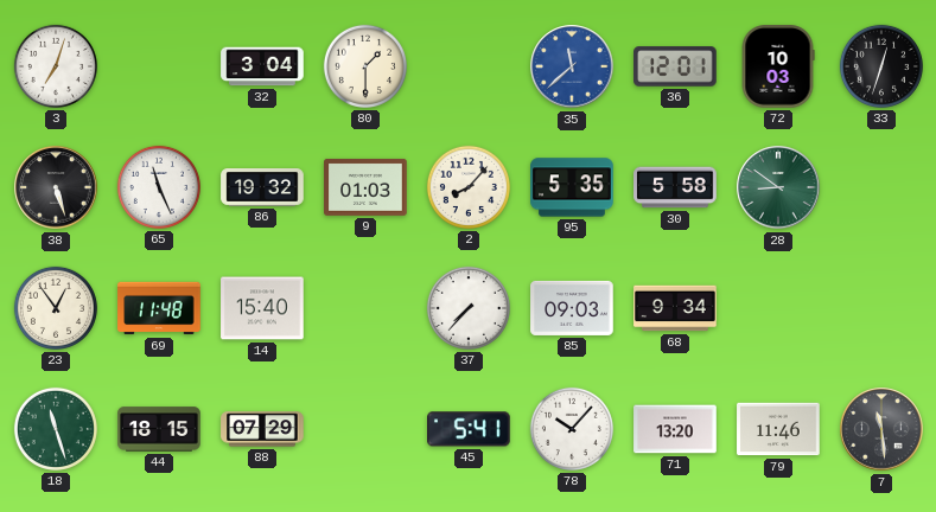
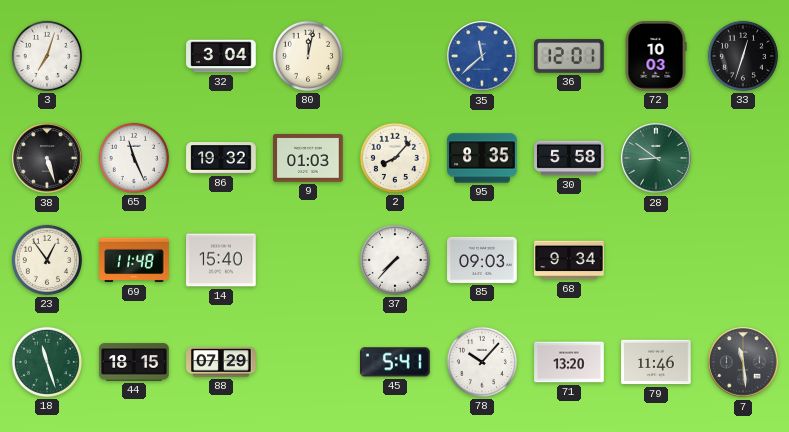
80: 1:30 -> 12:02 (308, 56)
95: 5:35 -> 8:35 (482, 158)
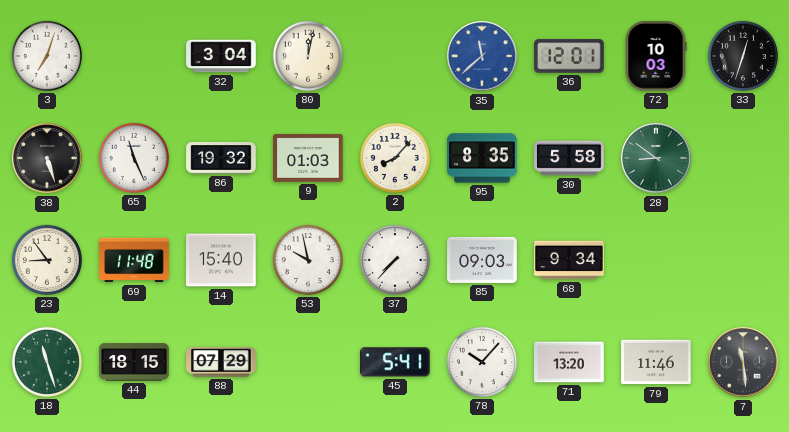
23: 12:54 -> 8:54 (47, 260)
53: none -> 9:58 (308, 260)
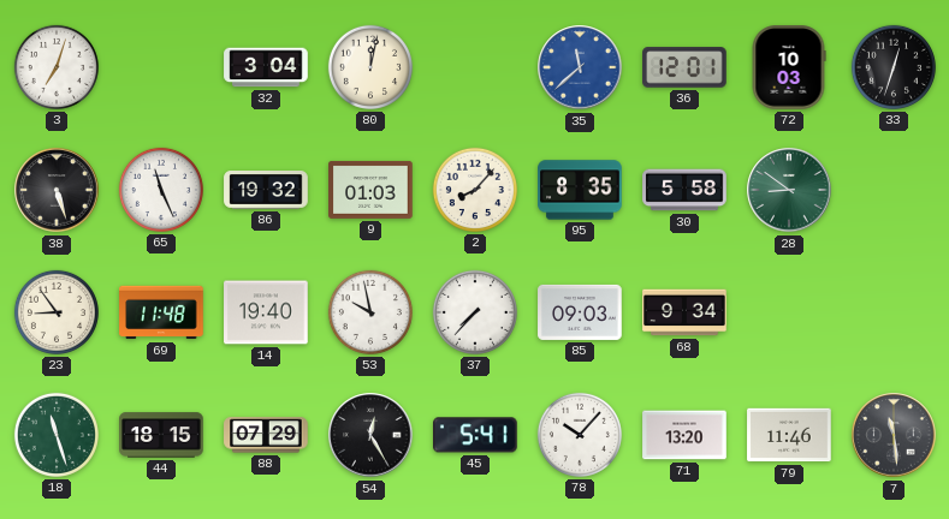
14: 15:40 -> 19:40 (266, 312)
54: none -> 12:25 (370, 435)
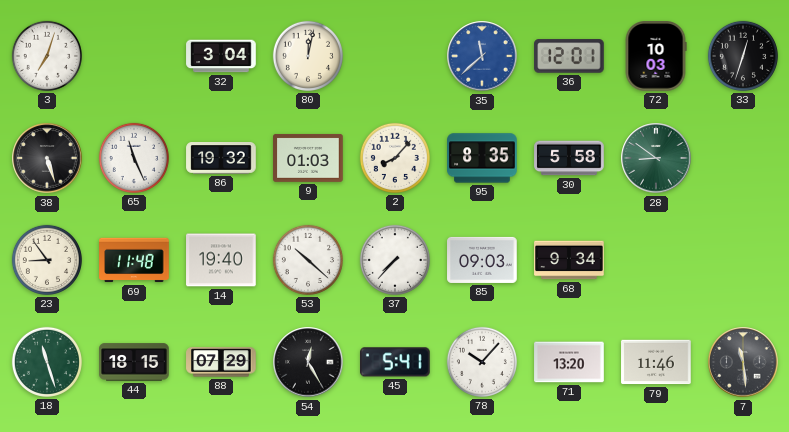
53: 9:58 -> 10:22 (308, 260)
